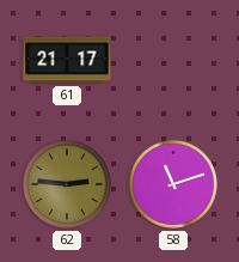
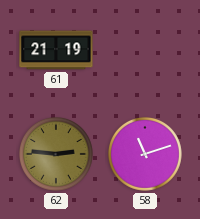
61: 21:17 -> 21:19 (56, 50)
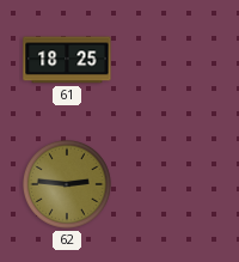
61: 21:19 -> 18:25 (67, 60)
58: 11:12 -> none (146, 155)
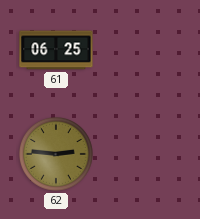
61: 18:25 -> 06:25 (56, 50)
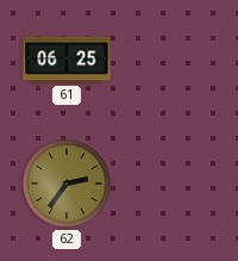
62: 2:46 -> 2:36 (68, 185)
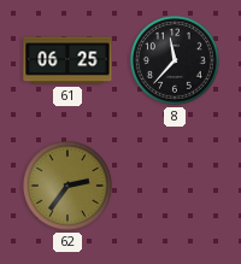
8: none -> 11:37 (176, 61)
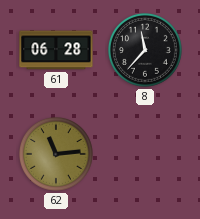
61: 06:25 -> 06:28 (56, 50)
62: 2:36 -> 11:14 (57, 155)
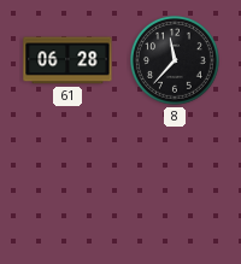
62: 11:14 -> none (57, 155)
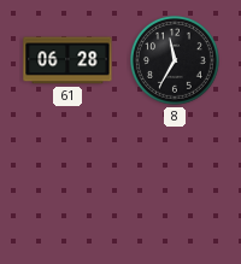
8: 11:37 -> 11:35 (176, 61)
